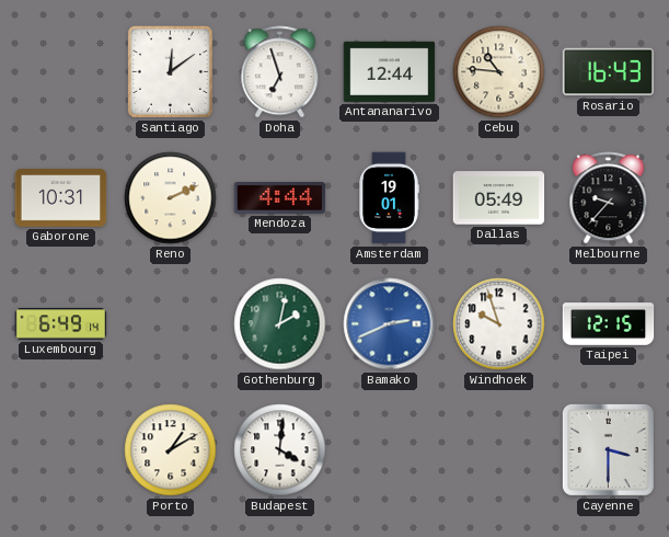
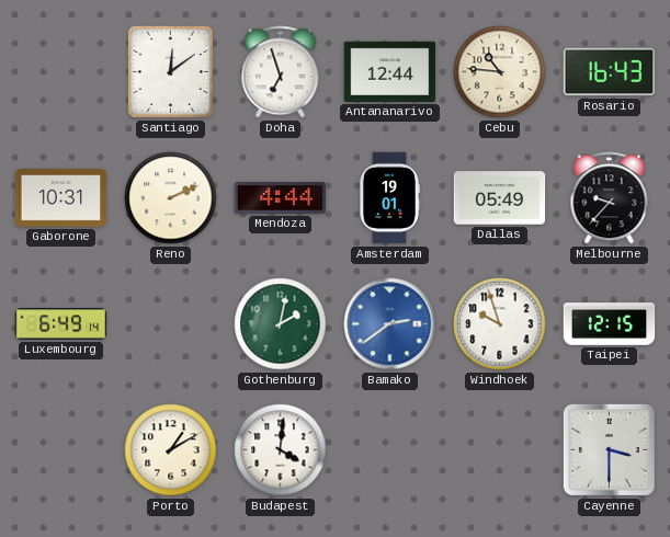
Bamako: 2:41 -> 2:39 (390, 324)
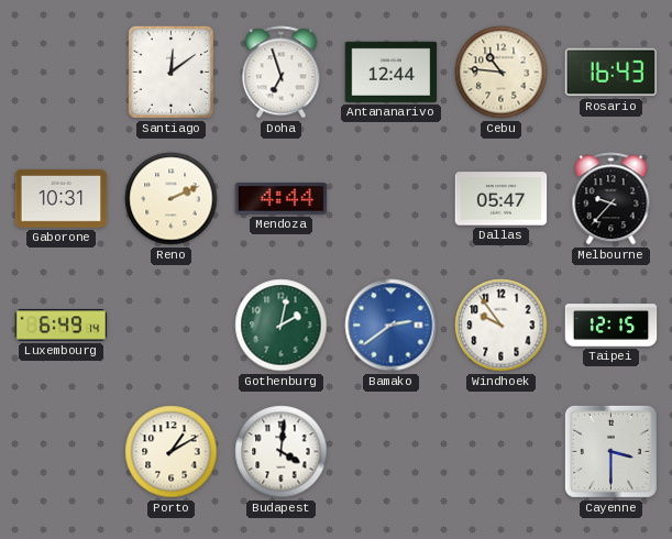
Amsterdam: 19:01 -> none (389, 198)
Dallas: 05:49 -> 05:47 (502, 199)
Windhoek: 9:57 -> 9:54 (502, 326)
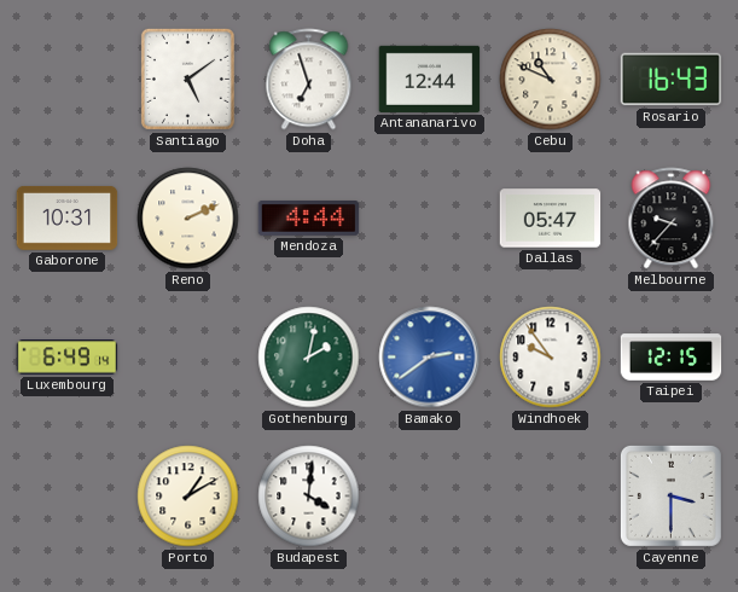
Santiago: 12:09 -> 5:09 (187, 79)
Cebu: 10:46 -> 10:49 (551, 80)
